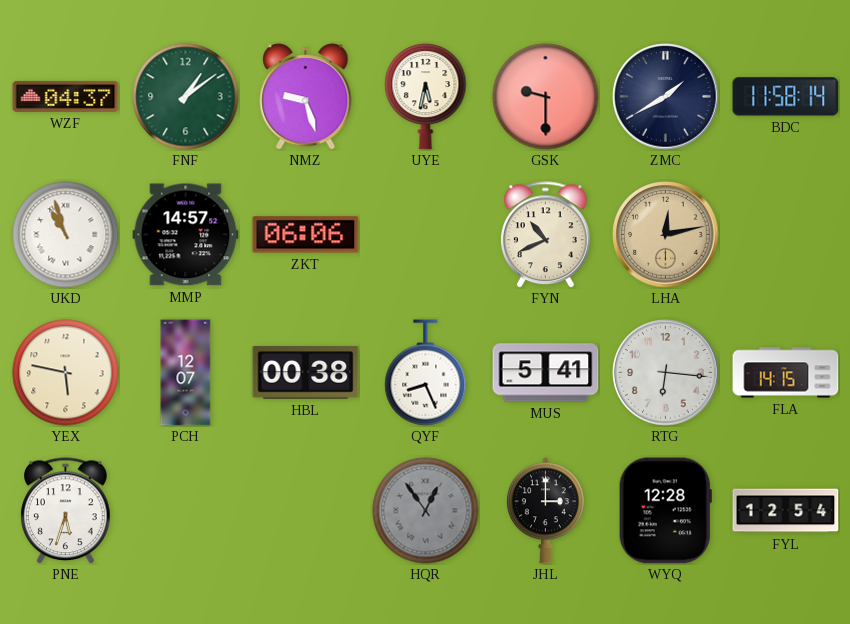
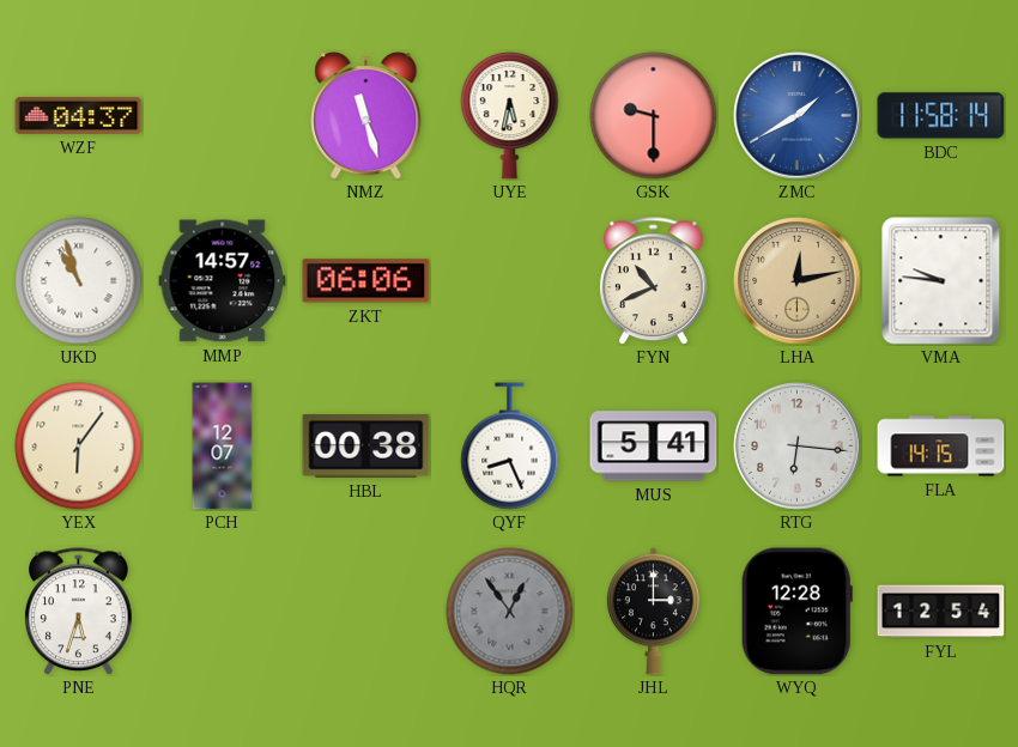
FNF: 1:09 -> none (186, 97)
NMZ: 9:27 -> 11:27 (366, 116)
ZMC dial: navy -> blue (798, 116)
VMA: none -> 9:46 (941, 281)
YEX: 5:47 -> 6:06 (79, 447)
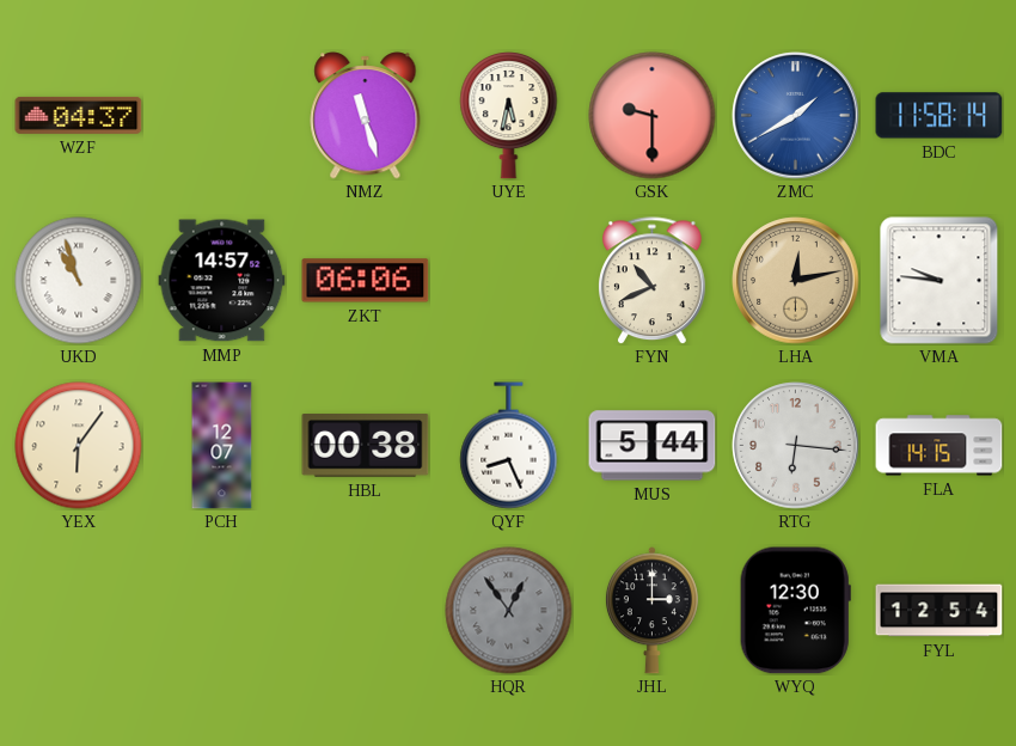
MUS: 5:41 -> 5:44 (653, 446)
PNE: 5:33 -> none (79, 612)
WYQ: 12:28 -> 12:30 (795, 611)
